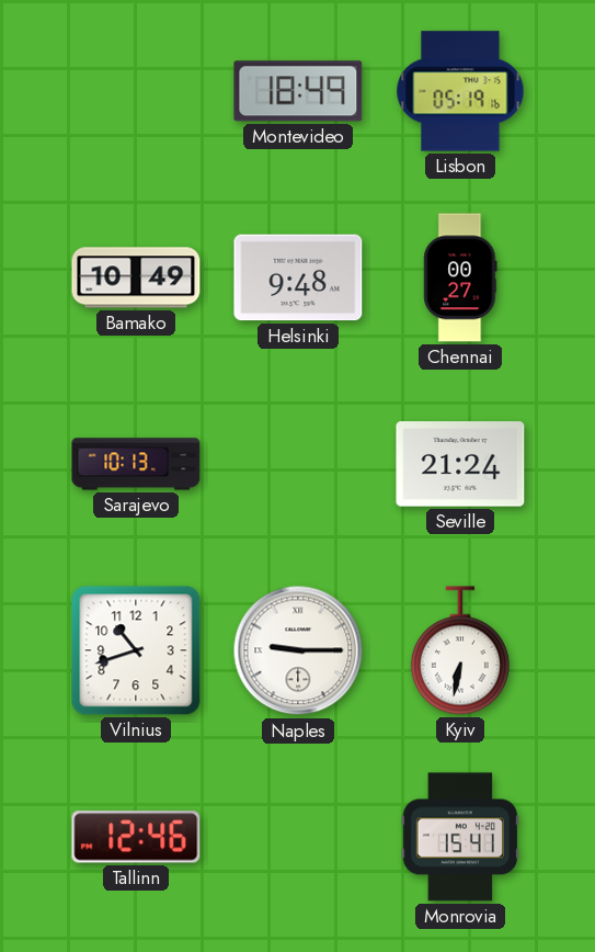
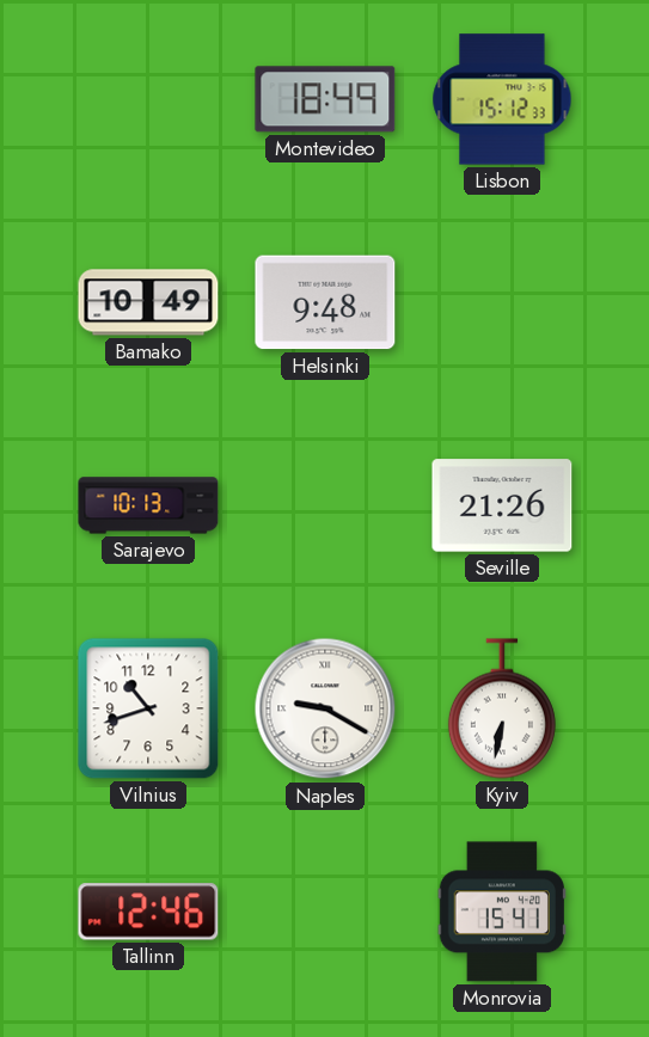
Lisbon: 05:19 -> 15:12 (502, 99)
Chennai: 00:27 -> none (460, 277)
Seville: 21:24 -> 21:26 (502, 505)
Naples: 9:15 -> 9:20 (325, 708)
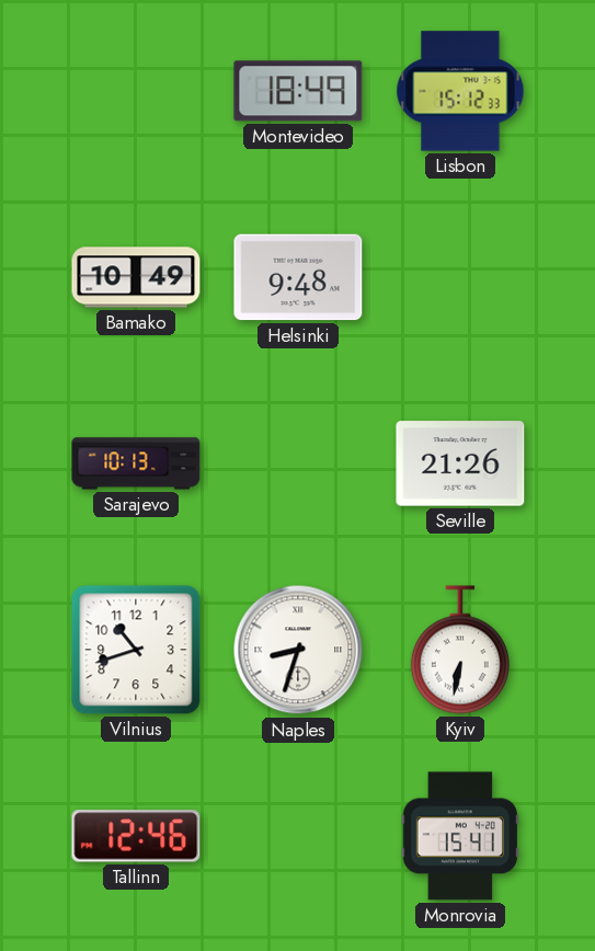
Naples: 9:20 -> 8:33 (298, 650)
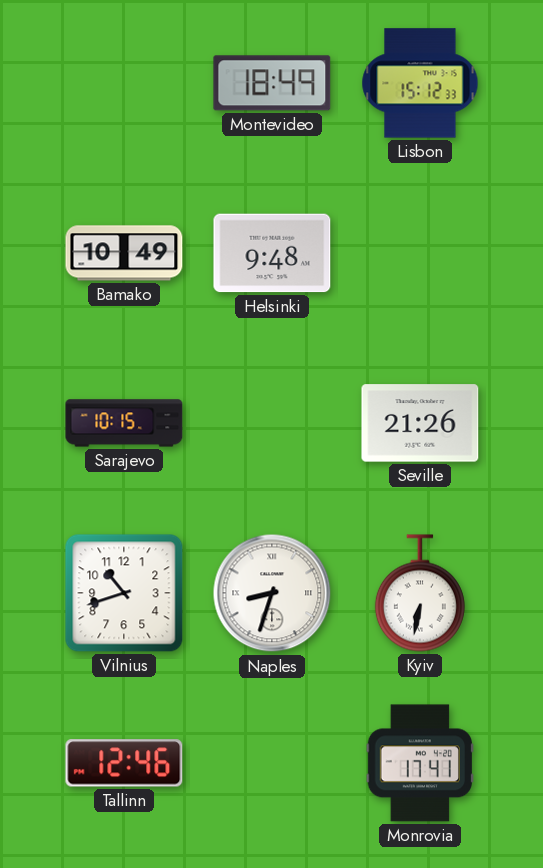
Sarajevo: 10:13 -> 10:15 (124, 423)
Monrovia: 15:41 -> 17:41 (420, 763)
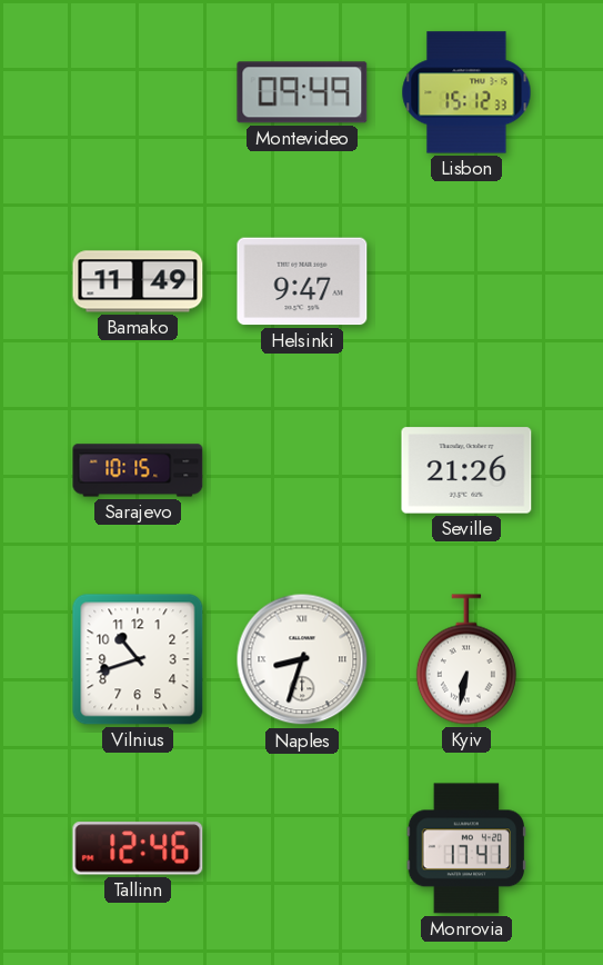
Montevideo: 18:49 -> 09:49 (302, 92)
Bamako: 10:49 -> 11:49 (138, 281)
Helsinki: 9:48 -> 9:47 (302, 281)
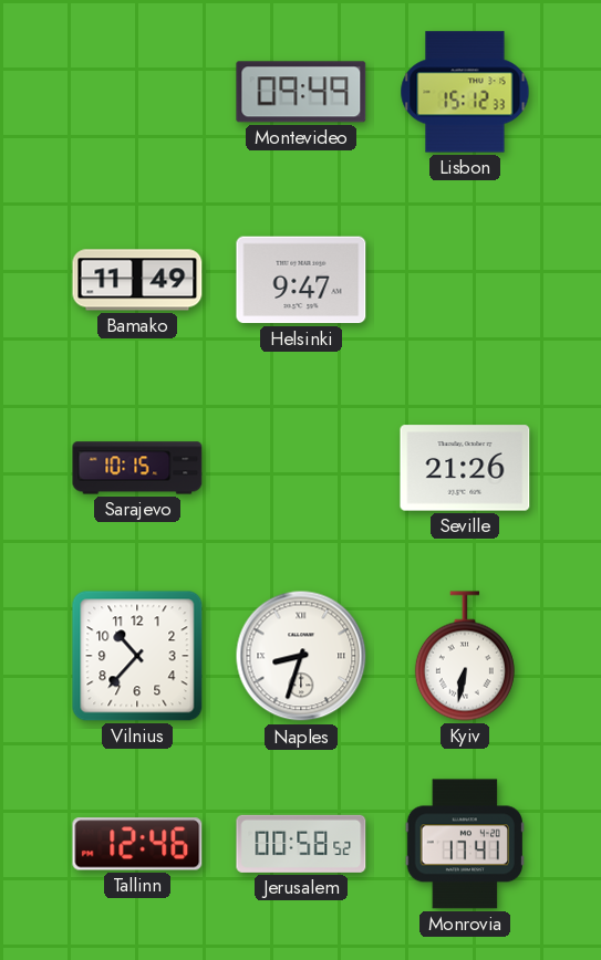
Vilnius: 10:42 -> 10:37 (137, 656)
Jerusalem: none -> 00:58 (301, 844)
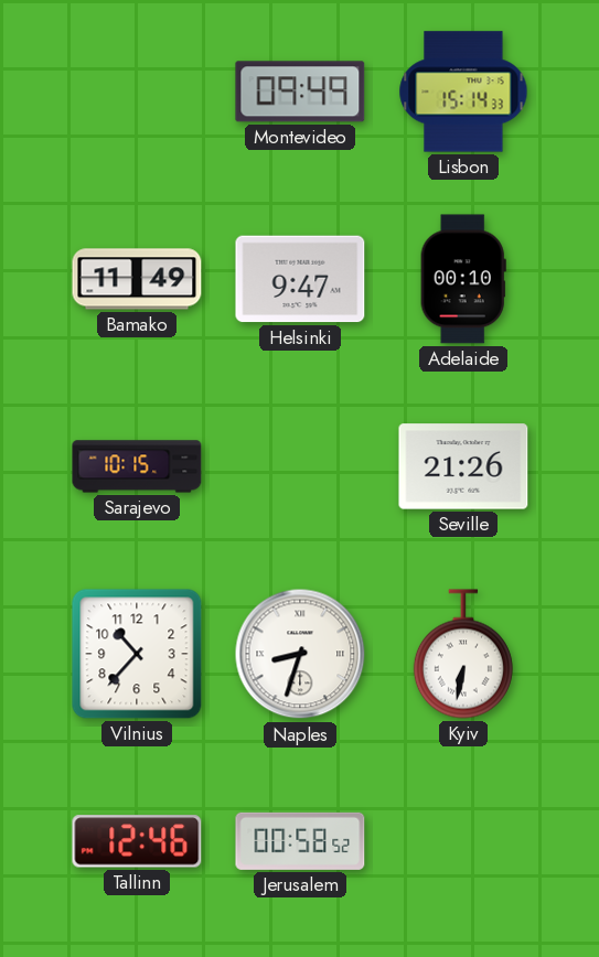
Lisbon: 15:12 -> 15:14 (463, 92)
Adelaide: none -> 00:10 (463, 279)
Monrovia: 17:41 -> none (465, 844)
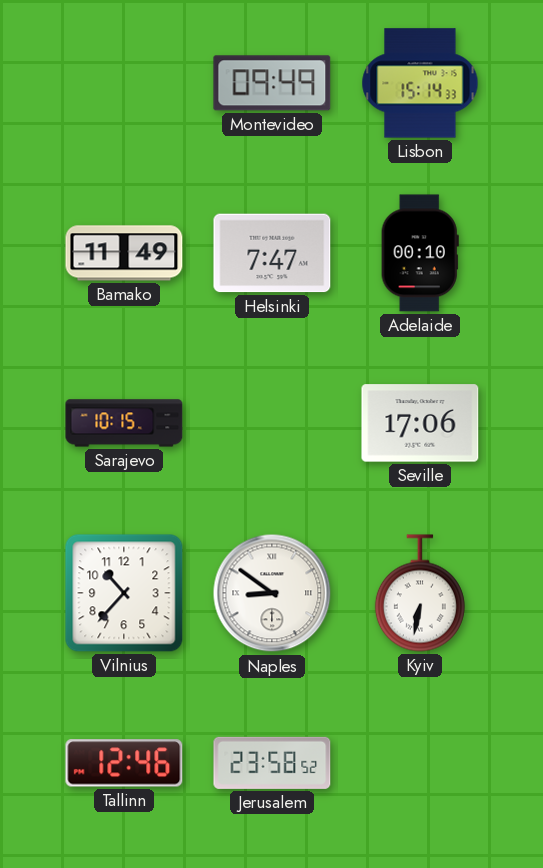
Helsinki: 9:47 -> 7:47 (272, 253)
Seville: 21:26 -> 17:06 (420, 423)
Naples: 8:33 -> 8:51 (272, 593)
Jerusalem: 00:58 -> 23:58 (272, 763)
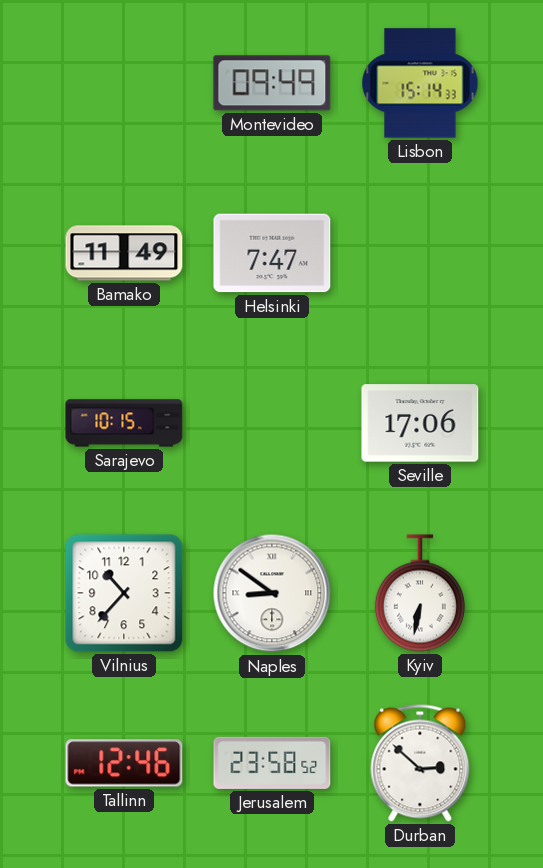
Adelaide: 00:10 -> none (420, 253)
Durban: none -> 2:52 (420, 763)
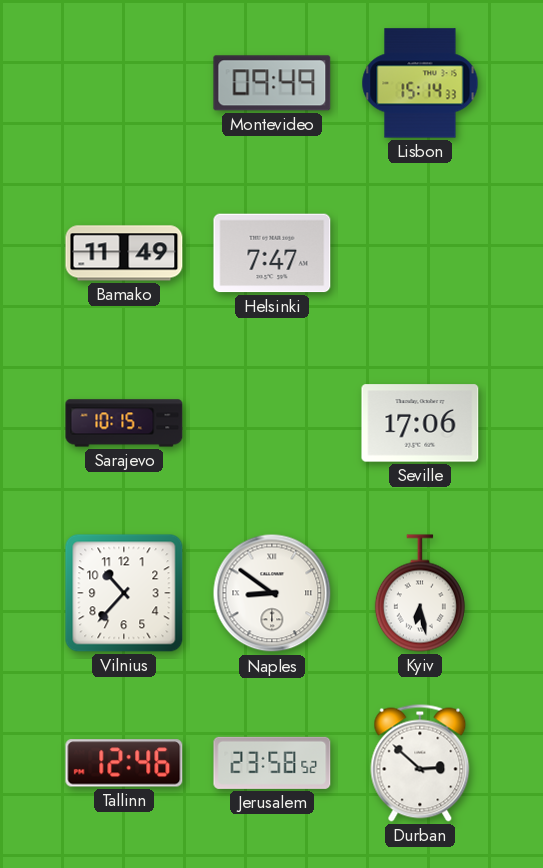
Kyiv: 6:32 -> 6:28 (420, 593)
